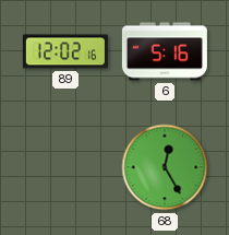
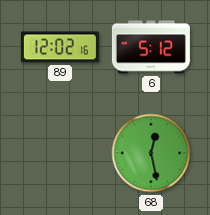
6: 5:16 -> 5:12 (151, 47)
68: 12:25 -> 12:28 (151, 153)
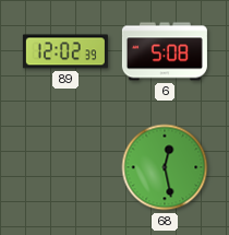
89: 12:02:16 -> 12:02:39 (65, 51)
6: 5:12 -> 5:08 (165, 51)
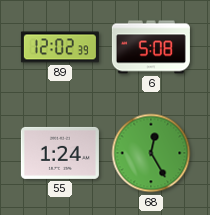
55: none -> 1:24 (60, 153)
68: 12:28 -> 12:25 (151, 153)
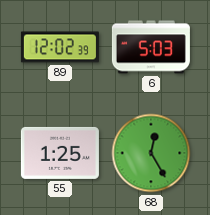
6: 5:08 -> 5:03 (151, 47)
55: 1:24 -> 1:25 (60, 153)
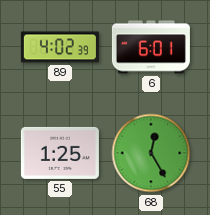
89: 12:02 -> 4:02 (60, 47)
6: 5:03 -> 6:01 (151, 47)
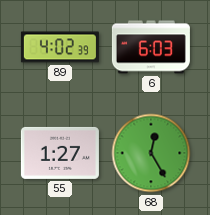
6: 6:01 -> 6:03 (151, 47)
55: 1:25 -> 1:27 (60, 153)
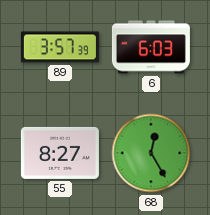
89: 4:02 -> 3:57 (60, 47)
55: 1:27 -> 8:27 (60, 153)
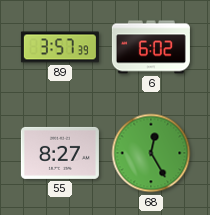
6: 6:03 -> 6:02 (151, 47)
